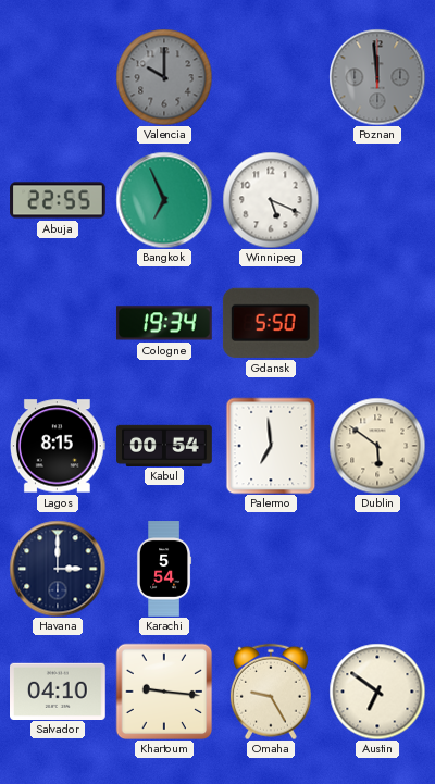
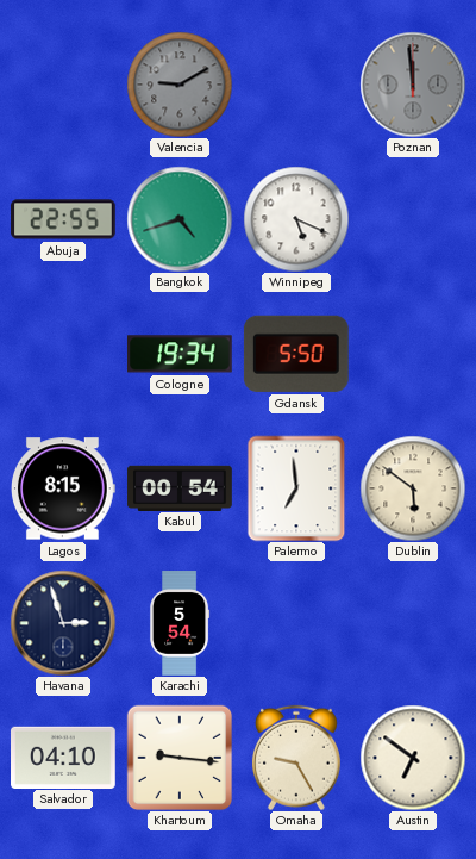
Valencia: 10:00 -> 9:10 (180, 85)
Bangkok: 6:56 -> 4:42 (180, 219)
Havana: 3:00 -> 2:57 (63, 623)
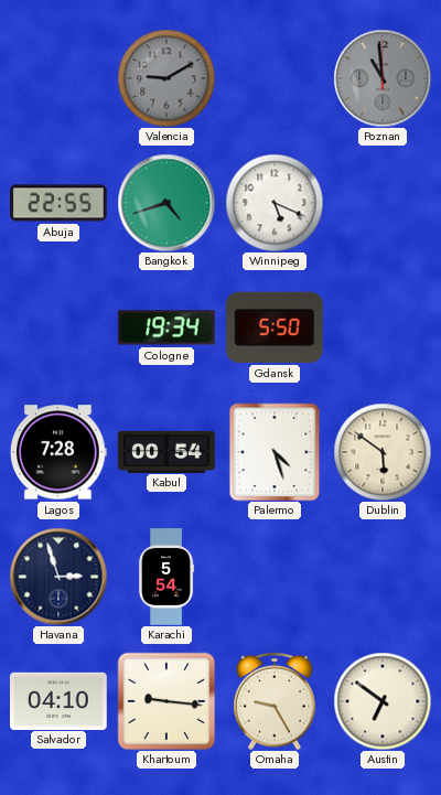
Poznan: 11:59 -> 10:59 (383, 78)
Lagos: 8:15 -> 7:28 (58, 452)
Palermo: 6:59 -> 4:27 (275, 452)
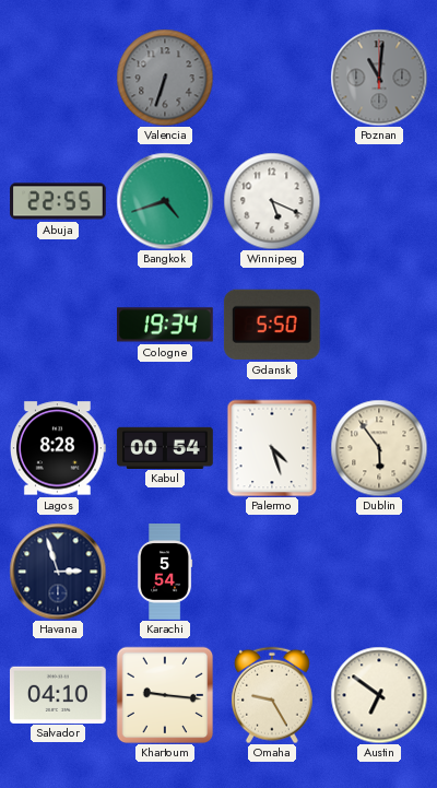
Valencia: 9:10 -> 6:33 (165, 78)
Poznan: 10:59 -> 11:01 (379, 78)
Lagos: 7:28 -> 8:28 (58, 448)
Dublin: 5:51 -> 5:54 (379, 448)
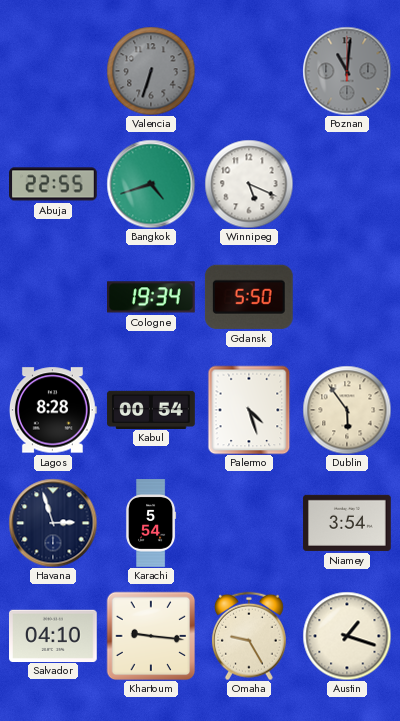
Niamey: none -> 3:54 (347, 523)
Austin: 6:51 -> 1:18 (347, 636)
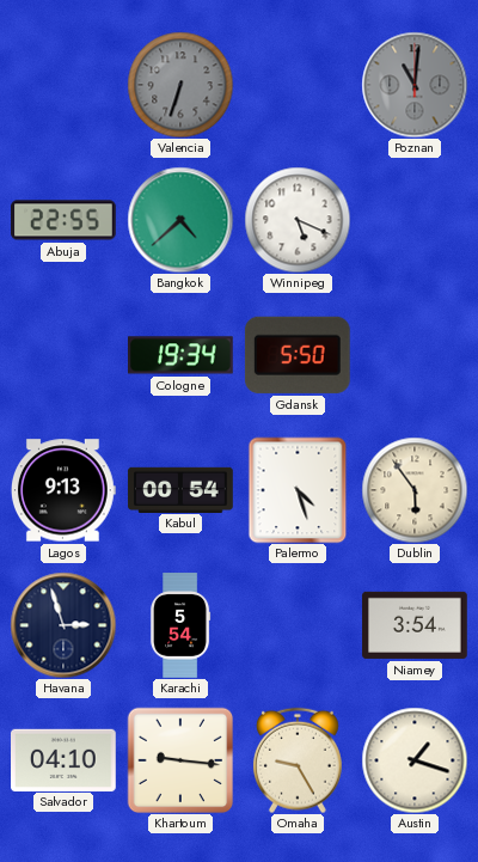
Bangkok: 4:42 -> 4:38 (180, 220)
Lagos: 8:28 -> 9:13 (63, 490)
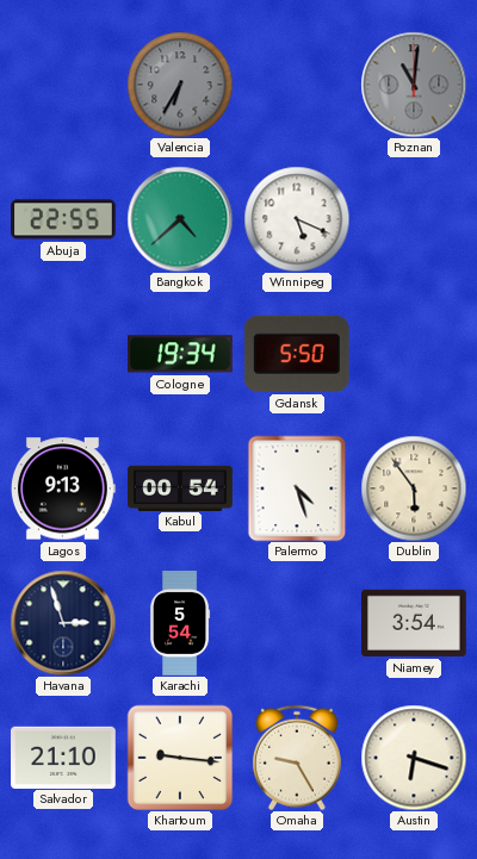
Valencia: 6:33 -> 6:35 (180, 85)
Salvador: 04:10 -> 21:10 (64, 757)
Austin: 1:18 -> 6:18 (414, 758)
